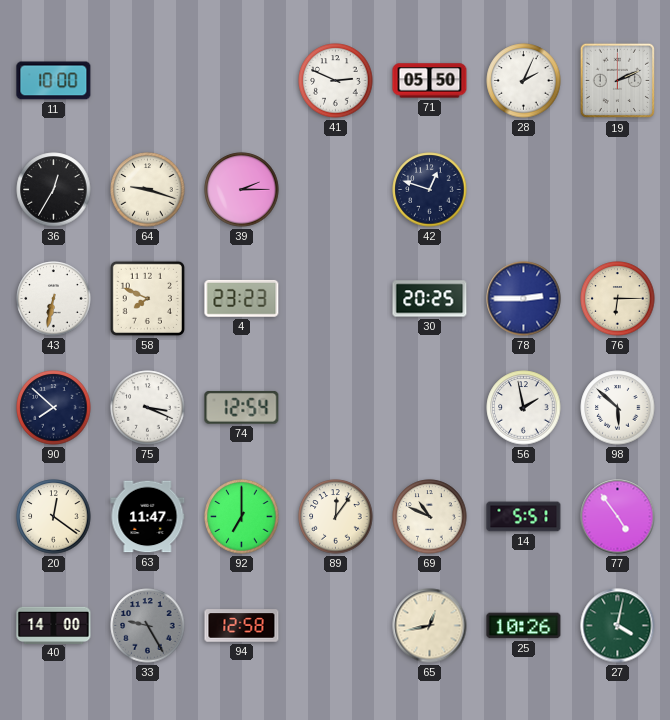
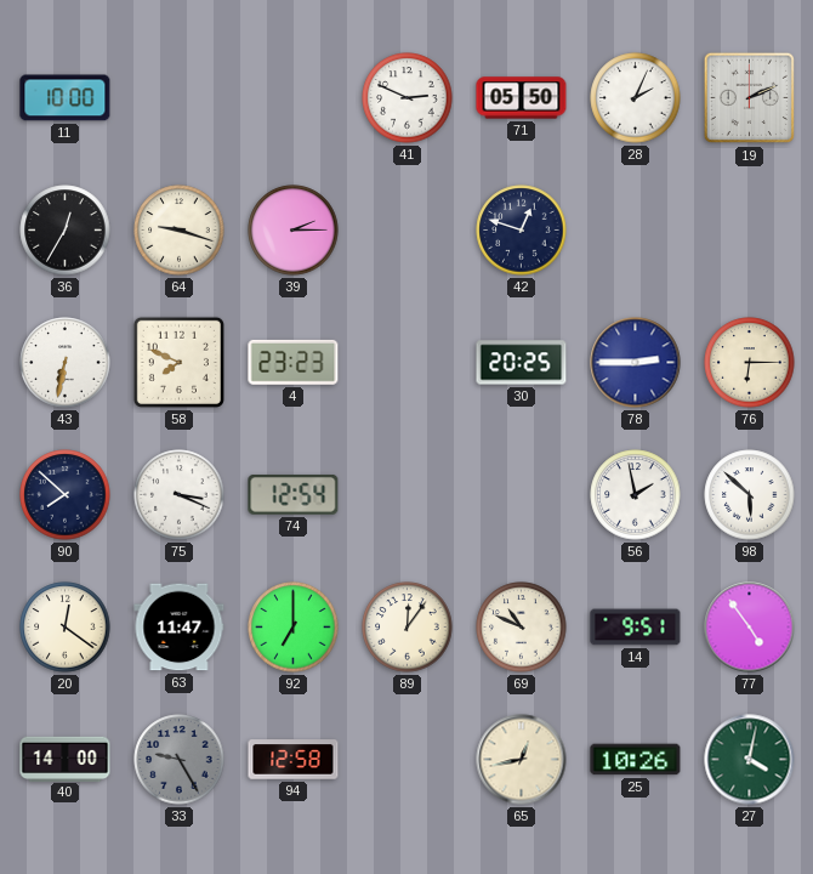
14: 5:51 -> 9:51 (636, 628)
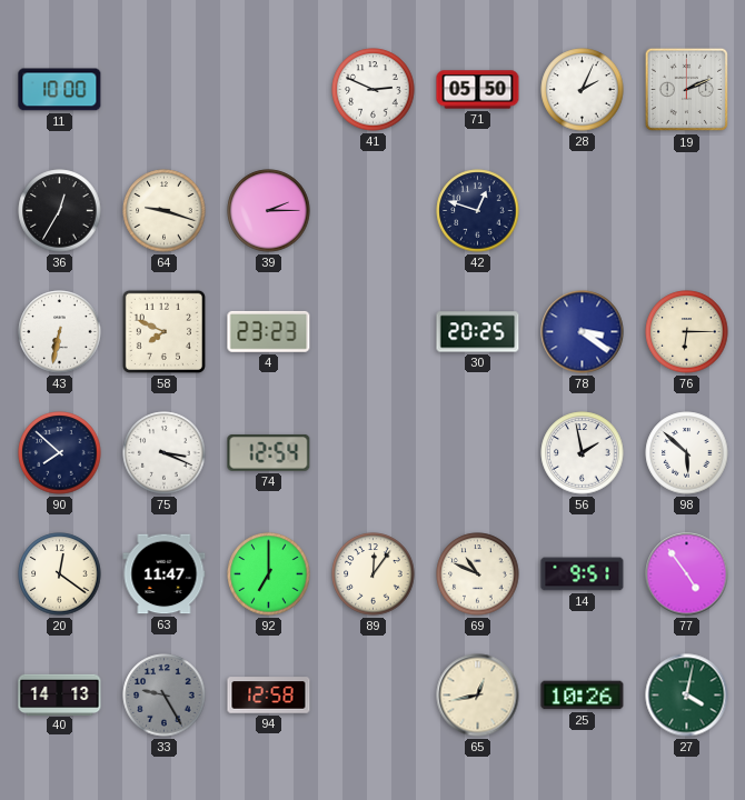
78: 2:45 -> 3:21 (583, 332)
40: 14:00 -> 14:13 (60, 694)
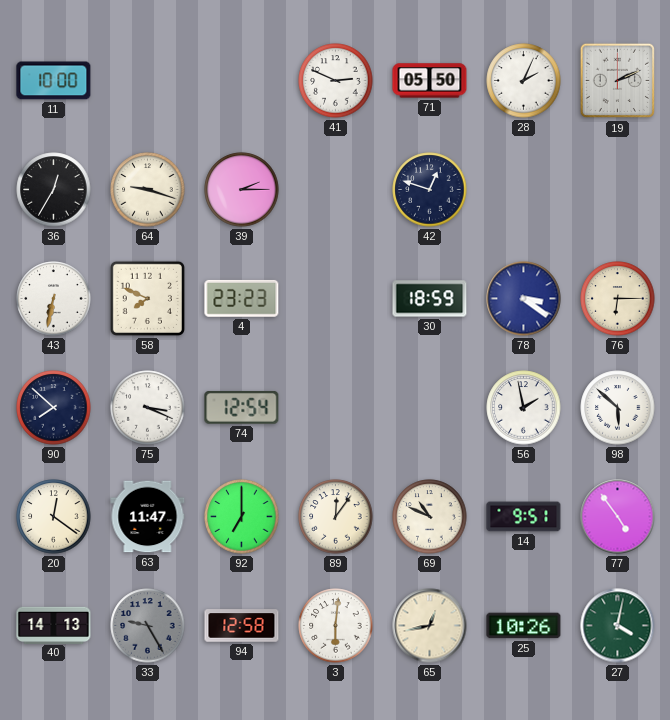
30: 20:25 -> 18:59 (430, 299)
3: none -> 6:01 (336, 626)
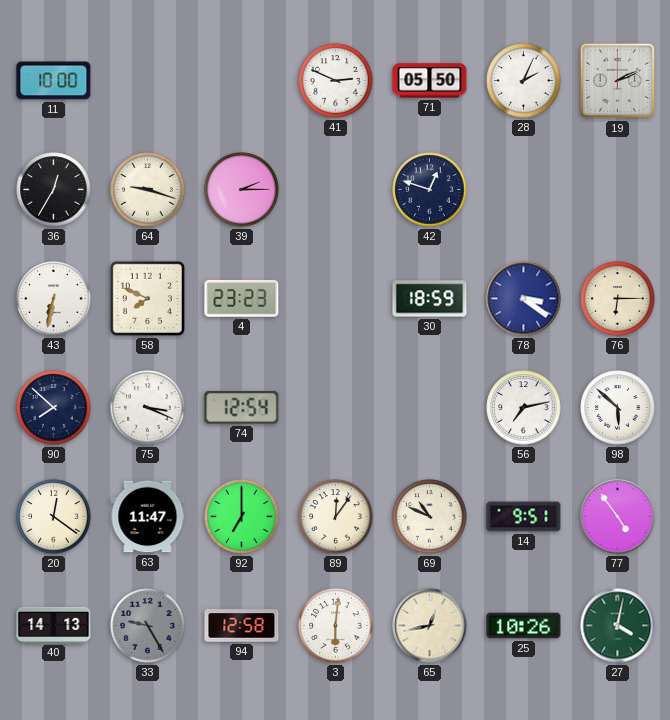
56: 1:58 -> 7:13 (524, 408)
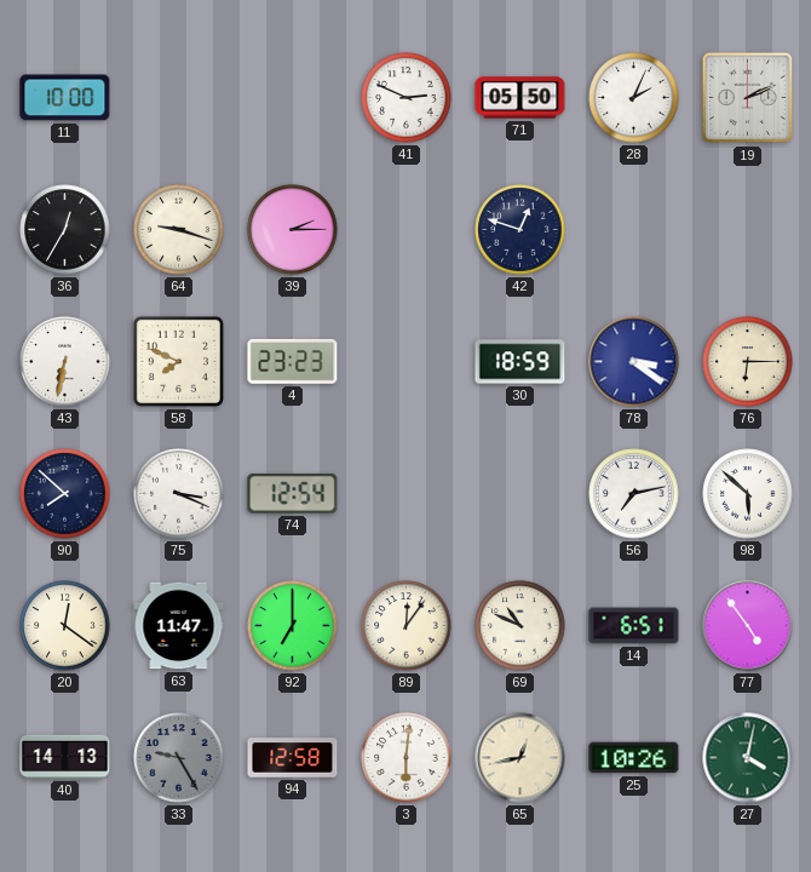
14: 9:51 -> 6:51 (634, 626)
